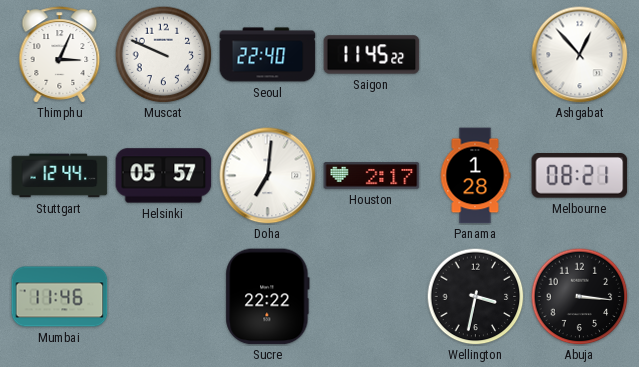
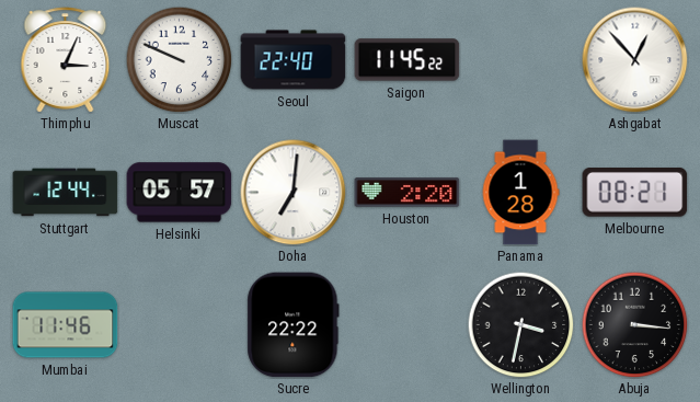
Houston: 2:17 -> 2:20 (408, 193)
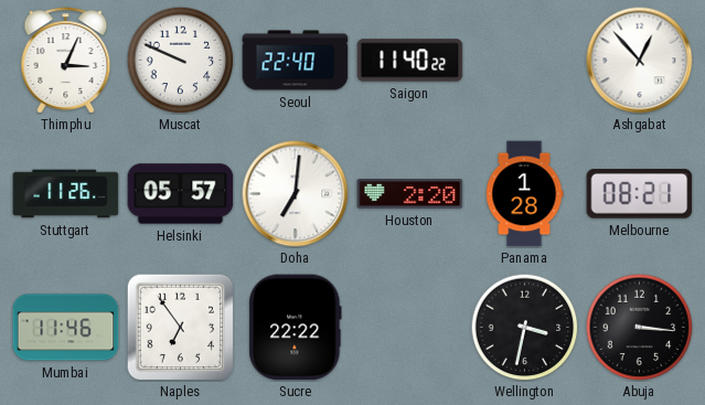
Saigon: 11:45 -> 11:40 (410, 61)
Stuttgart: 12:44 -> 11:26 (66, 194)
Naples: none -> 6:54 (180, 327)
